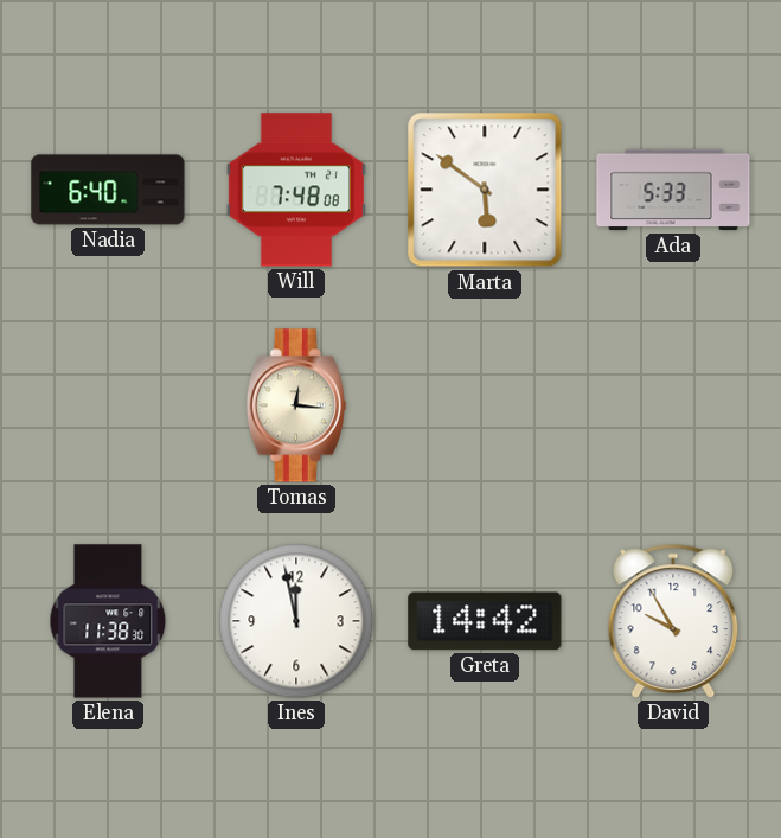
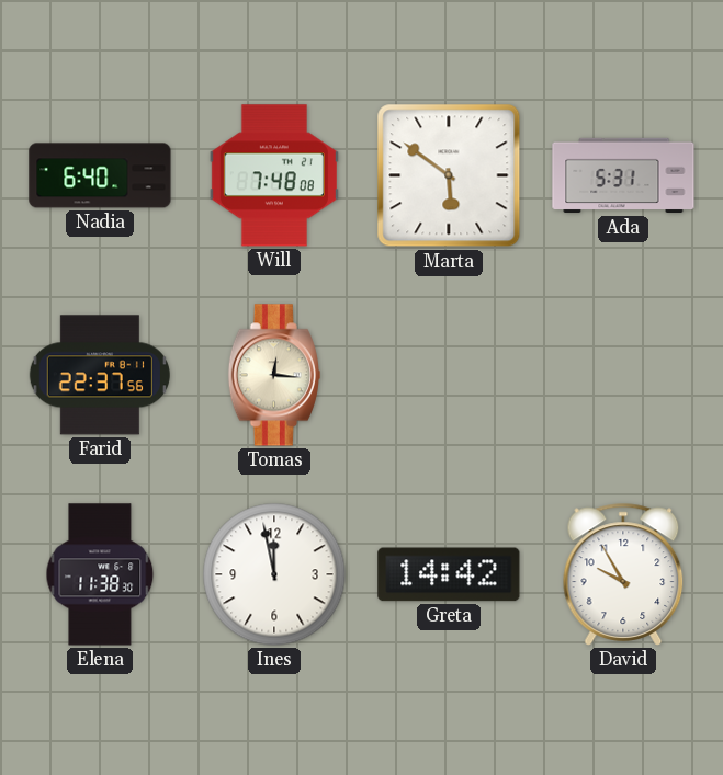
Ada: 5:33 -> 5:31 (623, 175)
Farid: none -> 22:37 (100, 375)
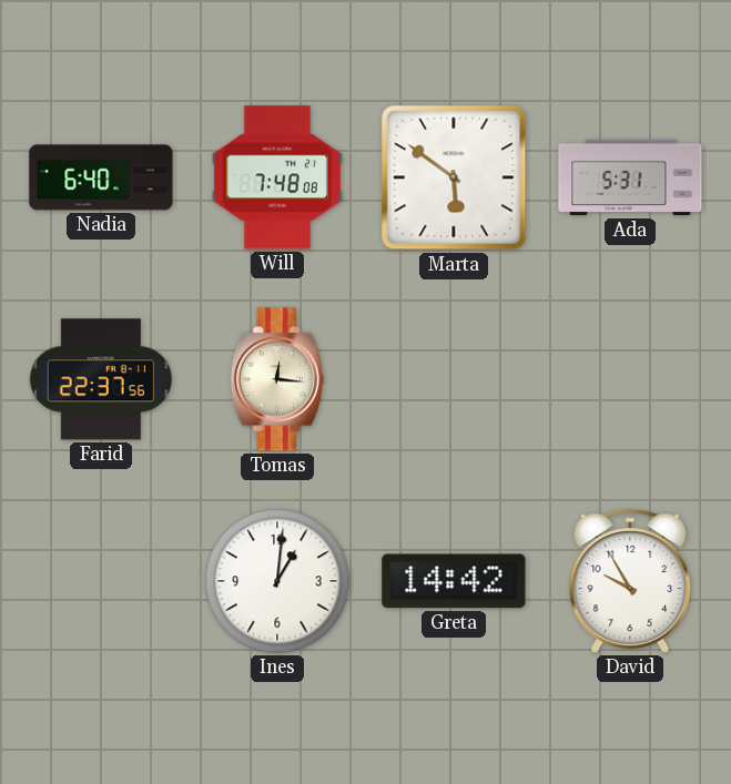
Elena: 11:38 -> none (100, 574)
Ines: 11:58 -> 1:01 (277, 581)
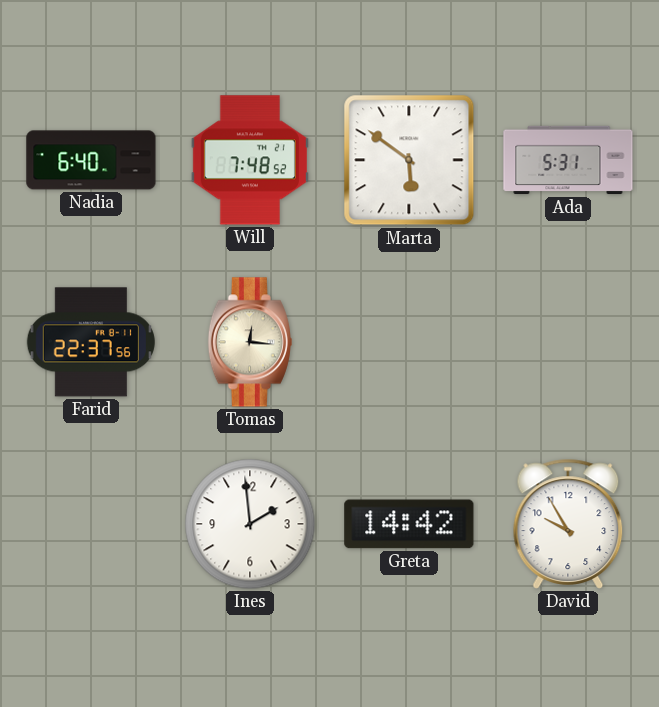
Will: 7:48:08 -> 7:48:52 (250, 160)
Ines: 1:01 -> 1:59 (250, 524)
